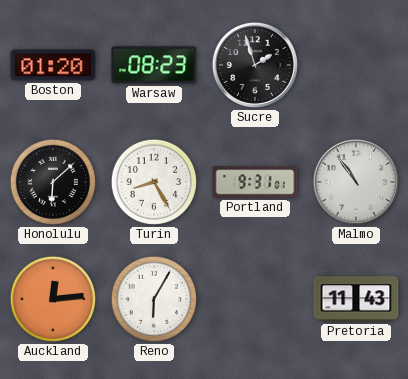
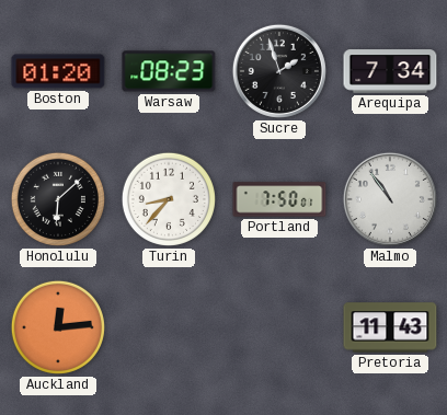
Arequipa: none -> 7:34 (390, 71)
Turin: 8:25 -> 8:37 (169, 199)
Portland: 9:31 -> 7:50 (279, 199)
Reno: 6:05 -> none (154, 299)
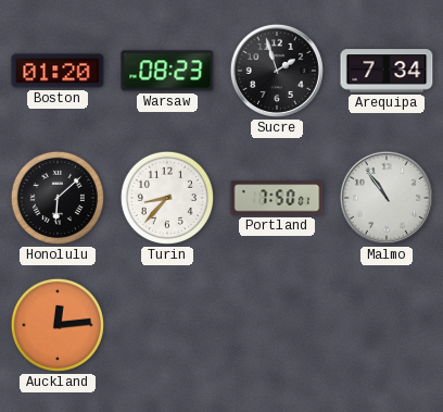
Pretoria: 11:43 -> none (390, 327)
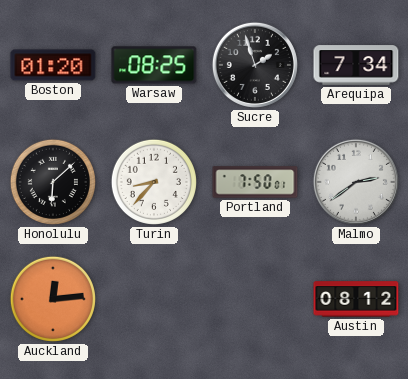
Warsaw: 08:23 -> 08:25 (154, 65)
Malmo: 10:54 -> 2:39 (356, 182)
Austin: none -> 08:12 (356, 299)
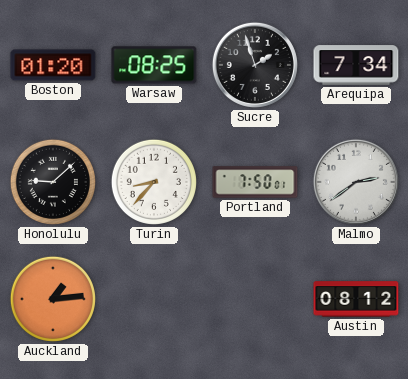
Honolulu: 6:08 -> 9:08 (53, 182)
Auckland: 12:14 -> 1:14 (53, 299)
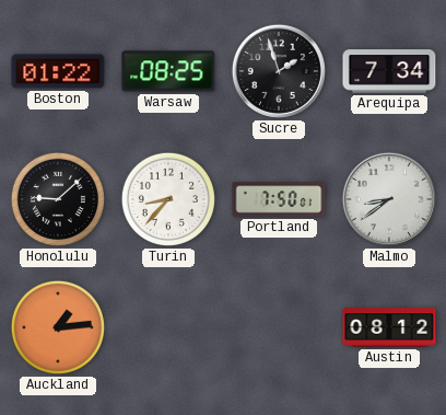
Boston: 01:20 -> 01:22 (58, 71)
Malmo: 2:39 -> 8:39 (389, 199)
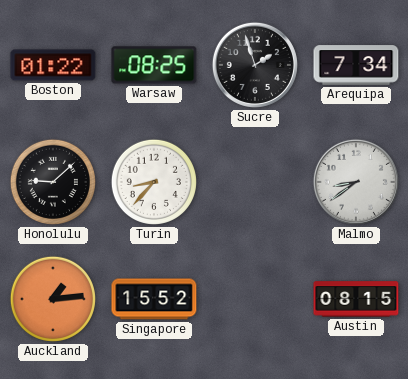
Portland: 7:50 -> none (279, 199)
Singapore: none -> 15:52 (154, 299)
Austin: 08:12 -> 08:15 (356, 299)
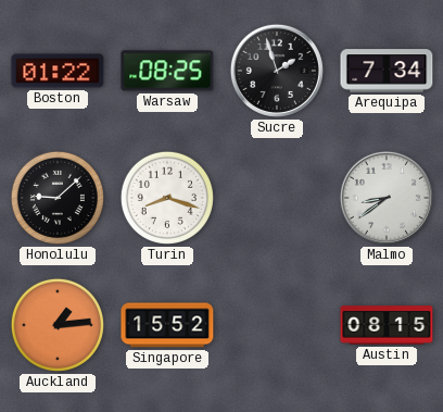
Turin: 8:37 -> 8:18 (167, 198)
